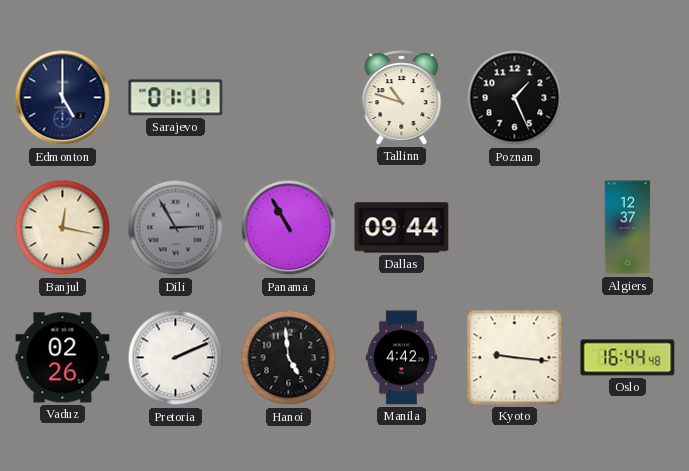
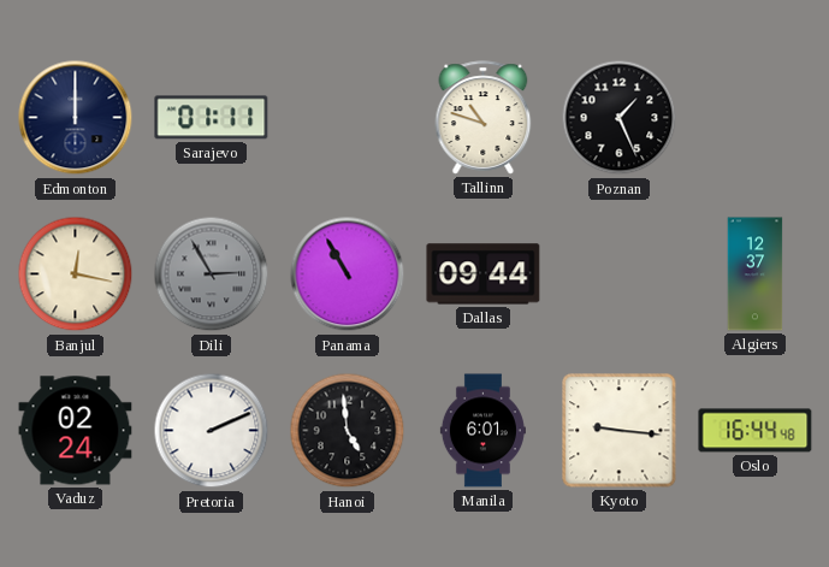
Edmonton: 5:00 -> 12:00 (76, 118)
Vaduz: 02:26 -> 02:24 (76, 431)
Manila: 4:42 -> 6:01 (482, 431)
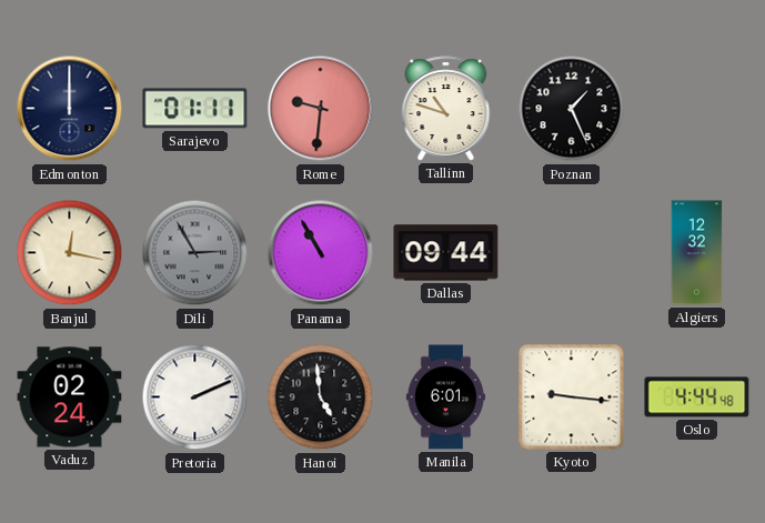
Rome: none -> 9:31 (321, 109)
Algiers: 12:37 -> 12:32 (697, 253)
Oslo: 16:44 -> 4:44 (697, 398)
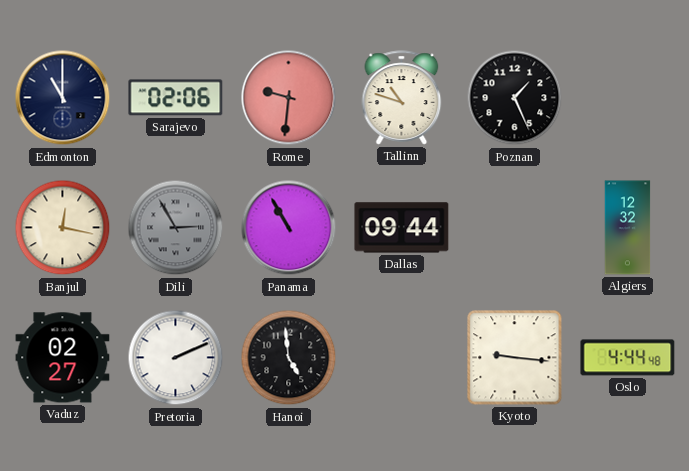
Edmonton: 12:00 -> 11:00 (63, 98)
Sarajevo: 01:11 -> 02:06 (176, 98)
Vaduz: 02:24 -> 02:27 (63, 358)
Manila: 6:01 -> none (445, 398)
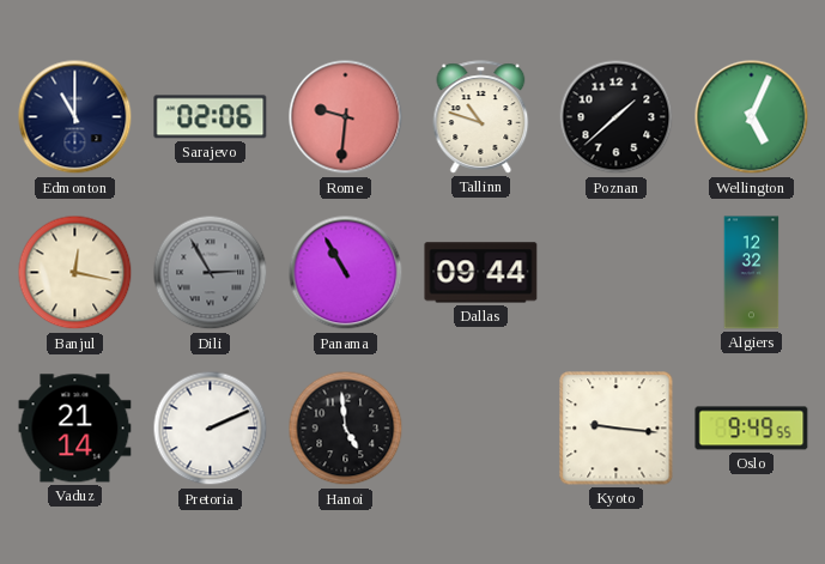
Poznan: 1:26 -> 1:38 (617, 117)
Wellington: none -> 5:04 (752, 117)
Vaduz: 02:27 -> 21:14 (75, 429)
Oslo: 4:44 -> 9:49 (752, 429)
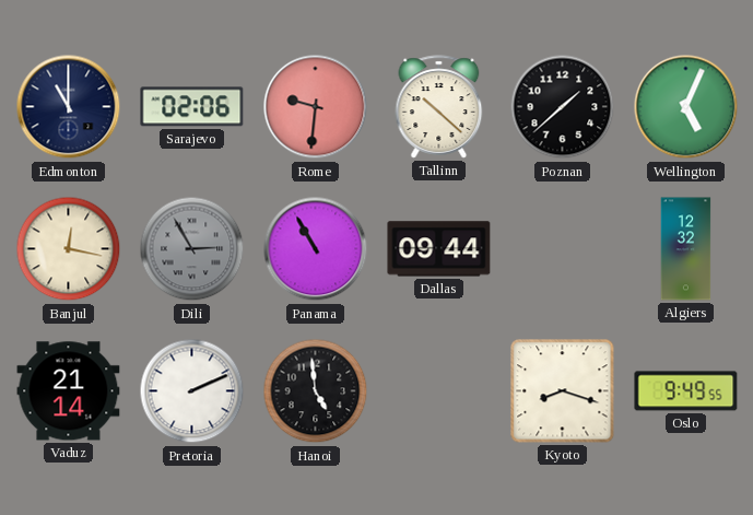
Tallinn: 10:48 -> 10:22 (439, 107)
Kyoto: 9:16 -> 8:18 (563, 391)
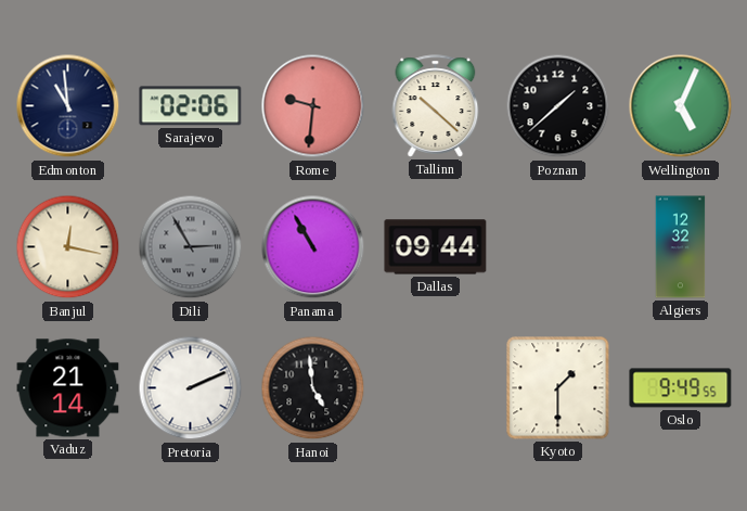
Edmonton: 11:00 -> 10:59 (68, 106)
Kyoto: 8:18 -> 1:30 (558, 388)
